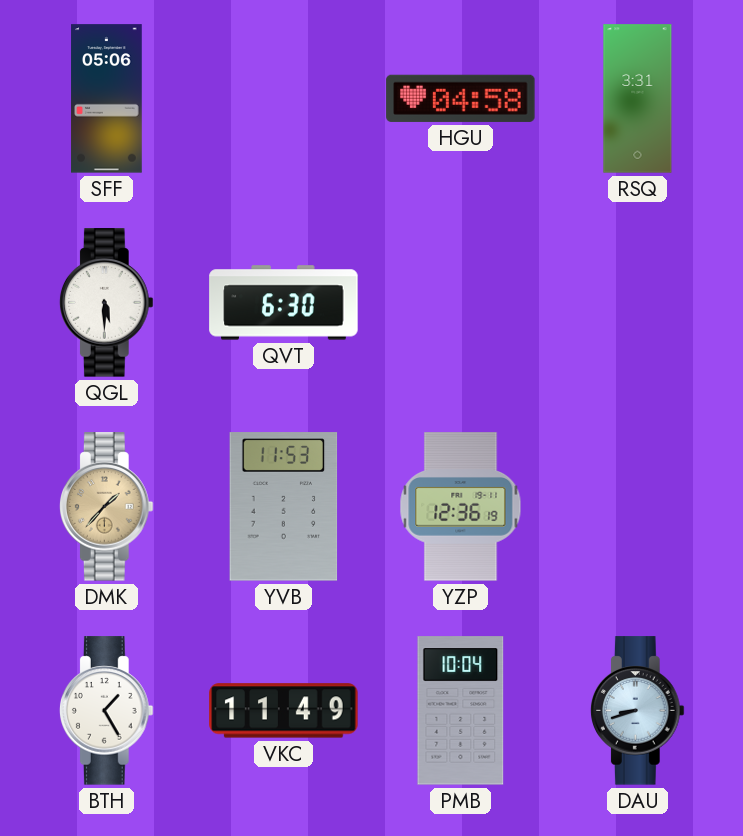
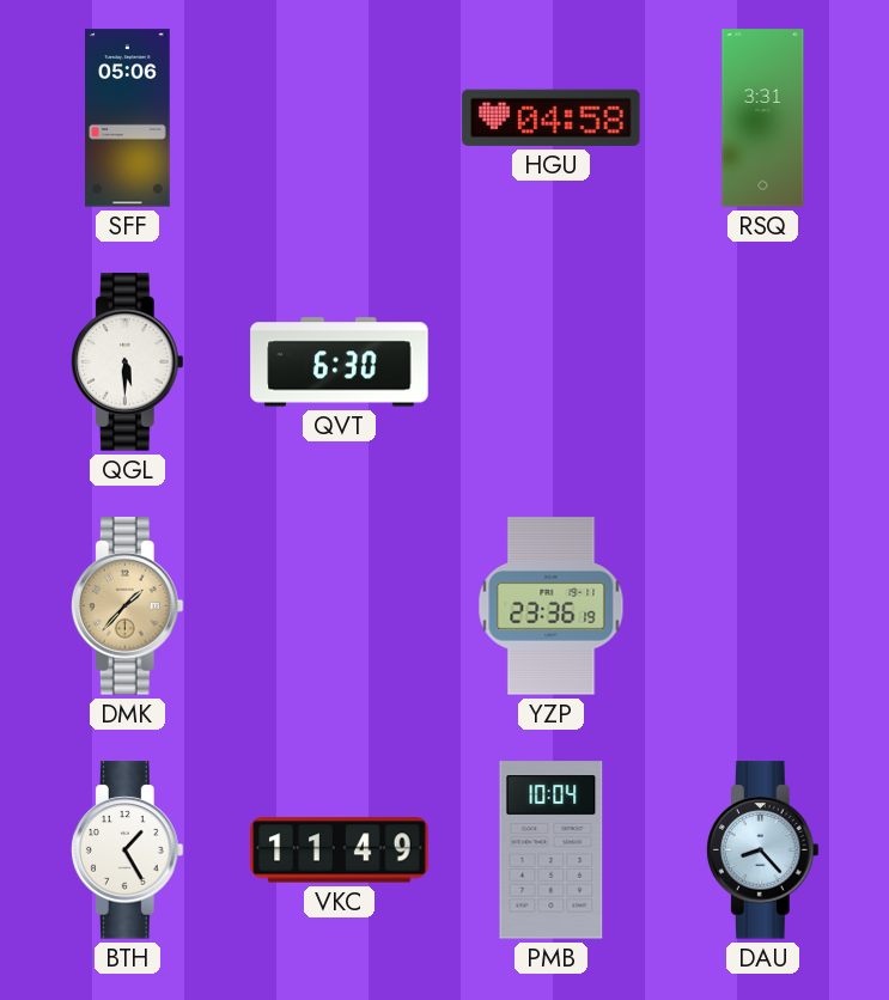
YVB: 11:53 -> none (284, 507)
YZP: 12:36 -> 23:36 (552, 606)
DAU: 8:42 -> 8:23 (762, 850)
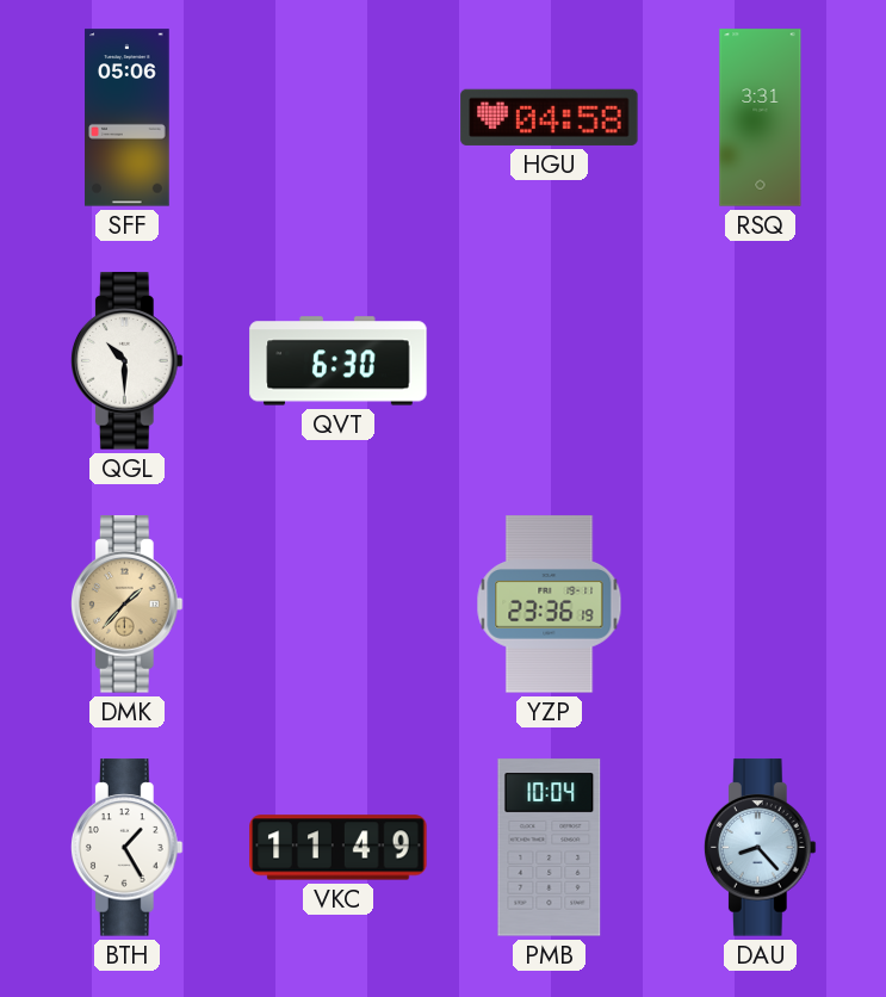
QGL: 5:30 -> 10:30 (126, 361)
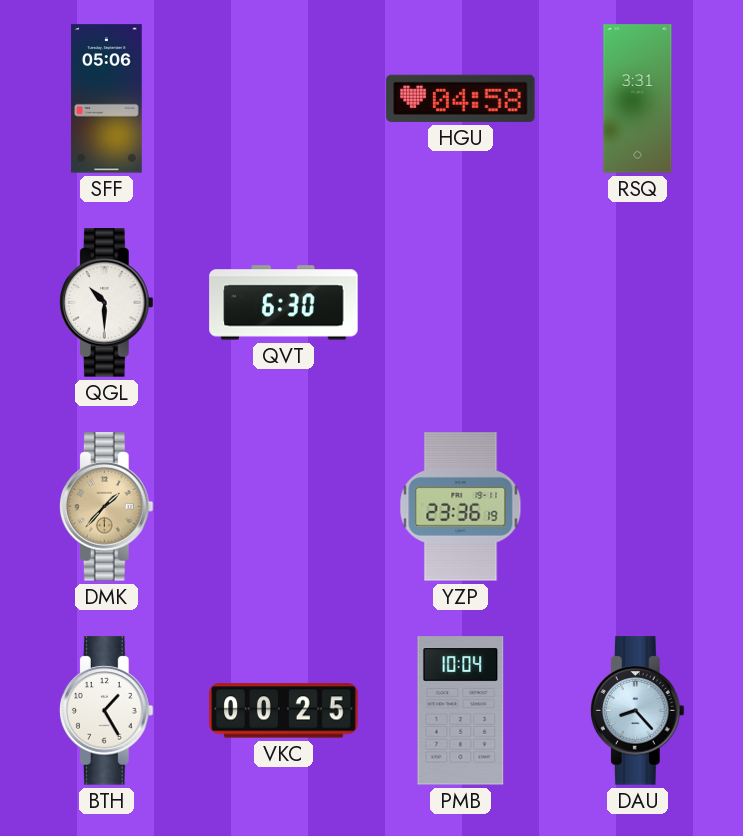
VKC: 11:49 -> 00:25 (284, 711)
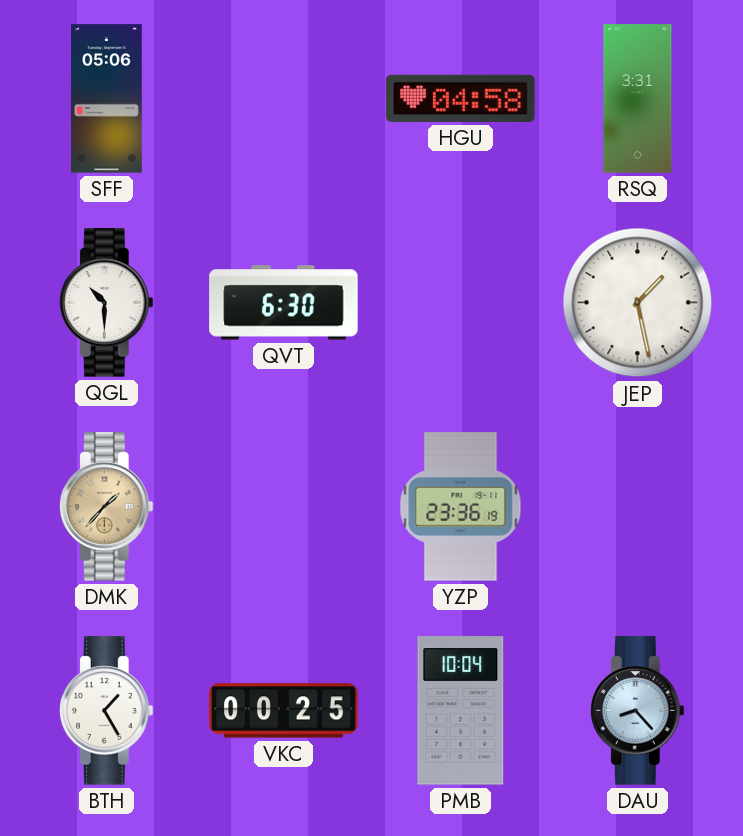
JEP: none -> 1:28 (638, 303)
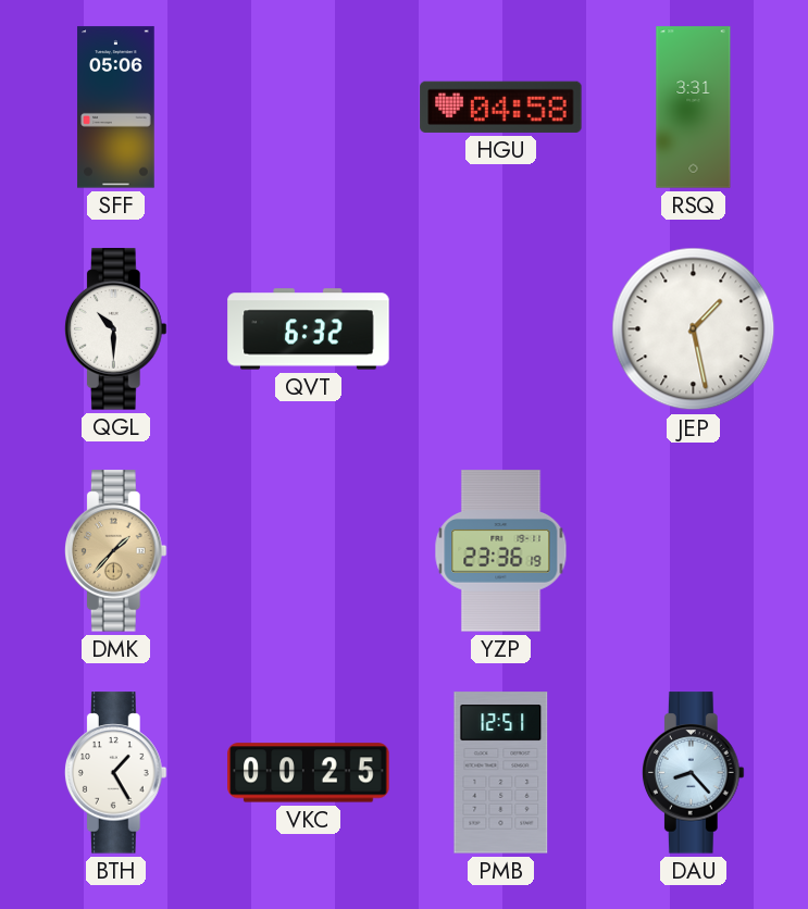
QVT: 6:30 -> 6:32 (309, 329)
PMB: 10:04 -> 12:51 (501, 773)
